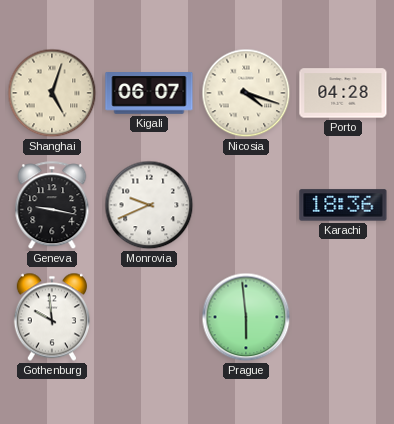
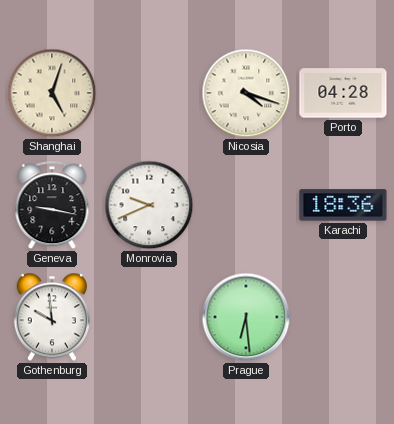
Kigali: 06:07 -> none (149, 93)
Prague: 5:59 -> 6:29 (246, 317)
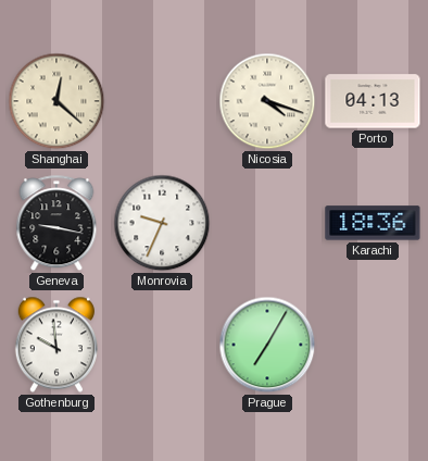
Shanghai: 5:03 -> 12:22 (56, 101)
Porto: 04:28 -> 04:13 (373, 101)
Monrovia: 9:41 -> 9:34 (162, 223)
Prague: 6:29 -> 7:05 (267, 345)
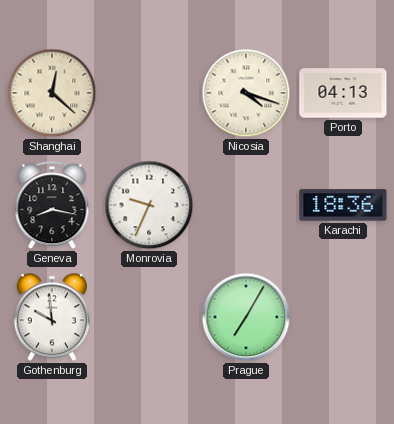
Geneva: 9:17 -> 8:17 (52, 206)
